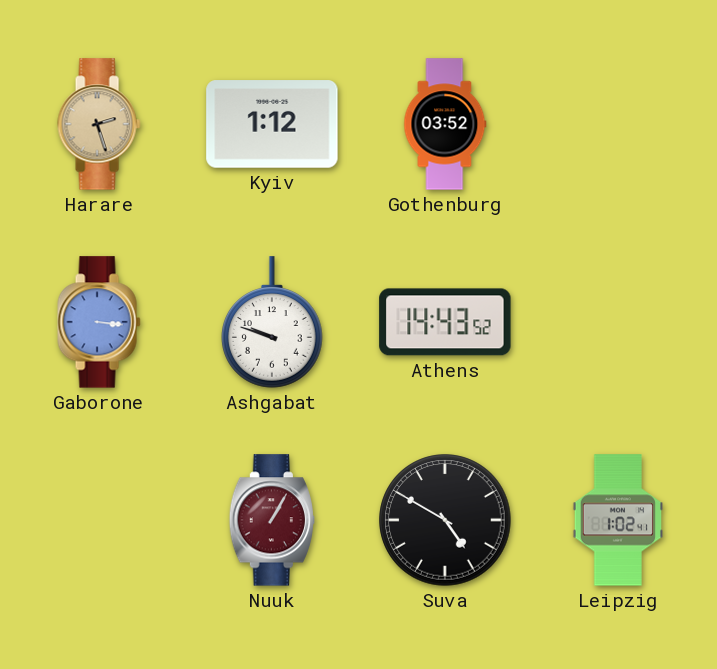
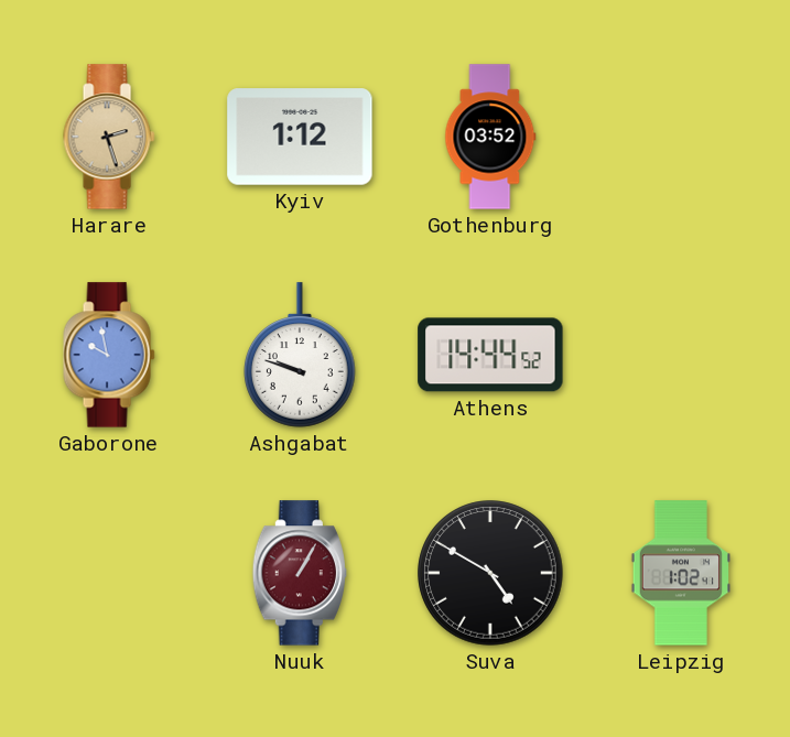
Gaborone: 3:16 -> 9:58 (109, 355)
Athens: 14:43 -> 14:44 (490, 355)
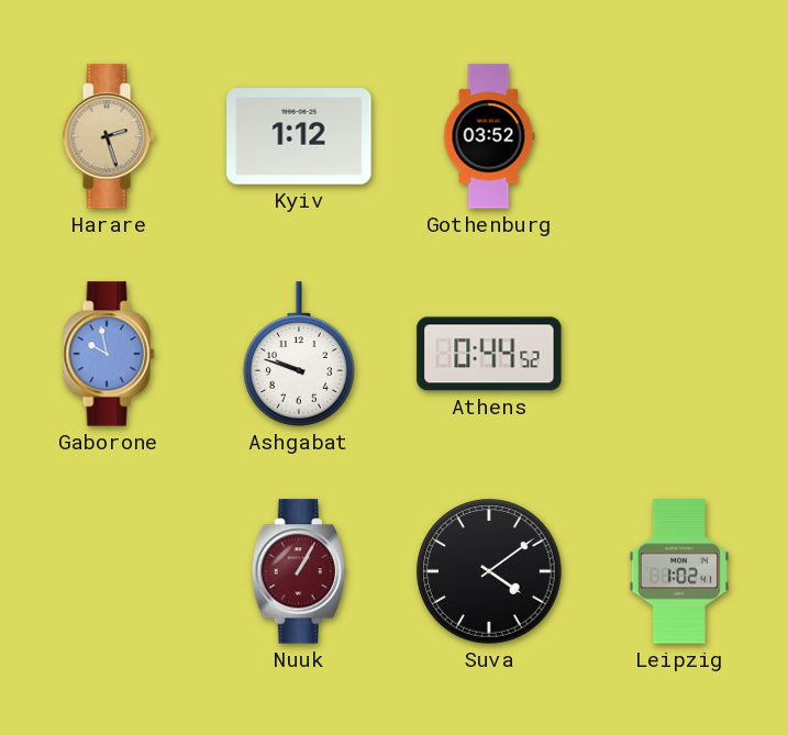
Athens: 14:44 -> 0:44 (489, 354)
Suva: 4:50 -> 4:09 (489, 571)
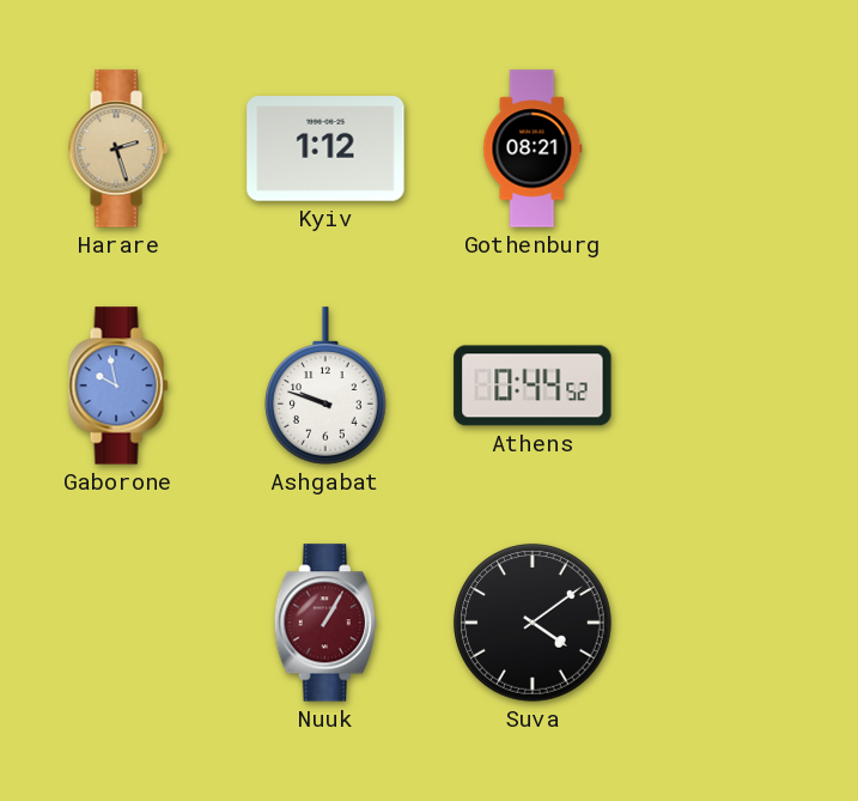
Gothenburg: 03:52 -> 08:21 (533, 148)
Leipzig: 1:02 -> none (678, 571)
